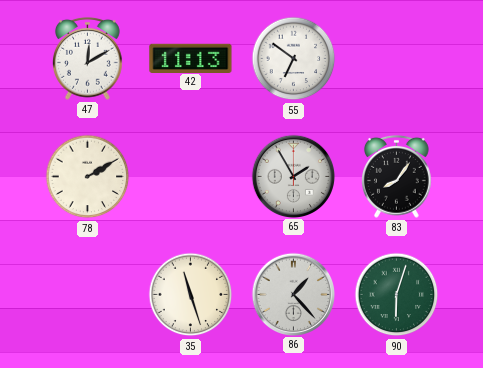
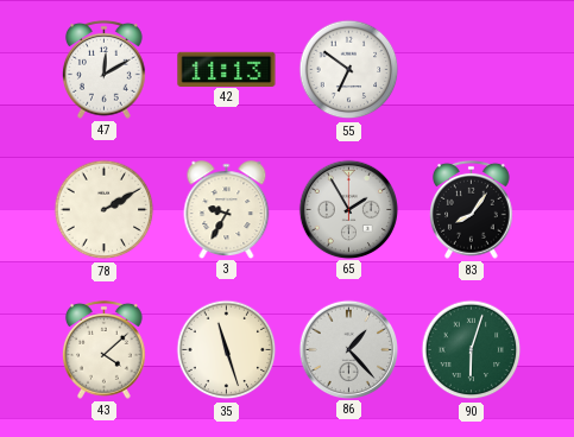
3: none -> 9:35 (227, 209)
43: none -> 4:08 (105, 349)
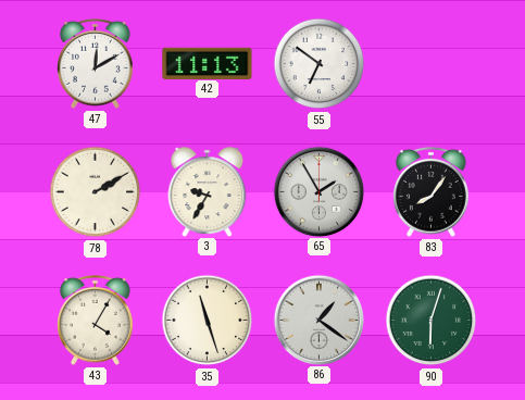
43: 4:08 -> 4:05 (96, 320)
86: 1:23 -> 1:21 (318, 320)
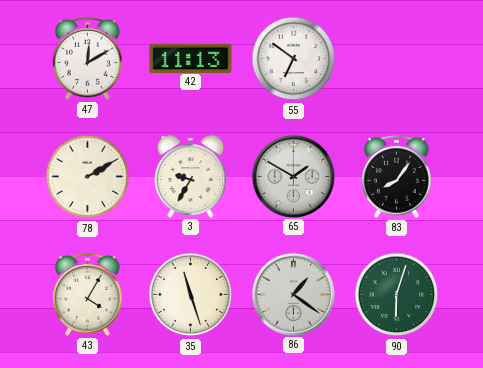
65: 1:55 -> 1:50 (293, 176)
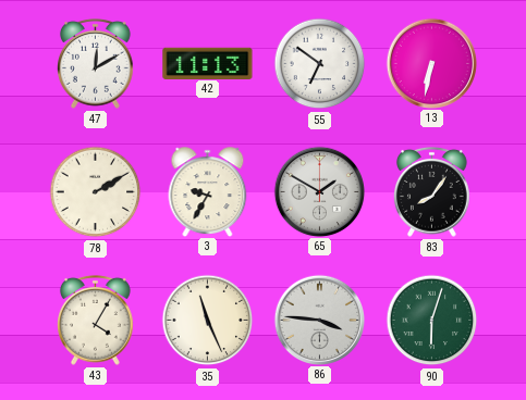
13: none -> 6:32 (431, 63)
35: 11:27 -> 11:26 (208, 321)
86: 1:21 -> 3:46 (319, 320)
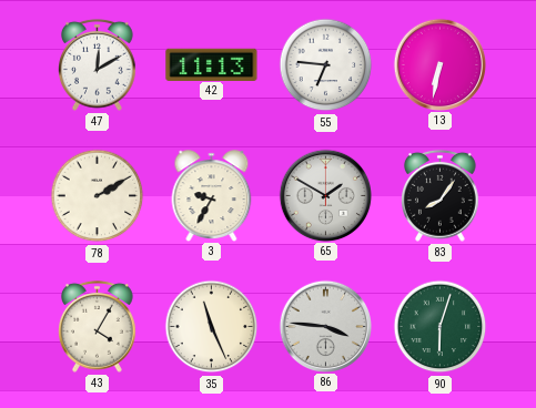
55: 6:51 -> 6:46 (326, 65)
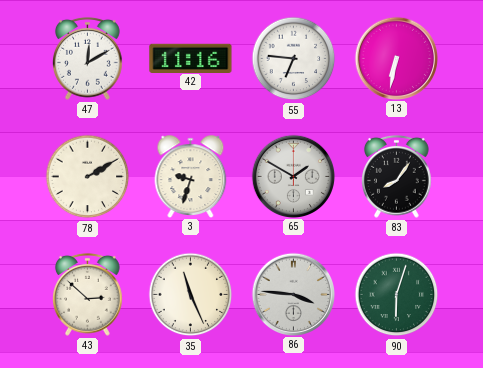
42: 11:13 -> 11:16 (191, 58)
3: 9:35 -> 9:33 (191, 176)
43: 4:05 -> 2:52 (88, 294)
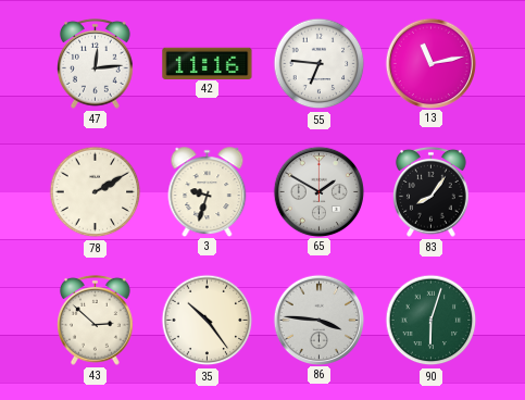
47: 12:10 -> 12:14 (96, 63)
13: 6:32 -> 11:13 (430, 63)
35: 11:26 -> 10:24 (208, 321)
